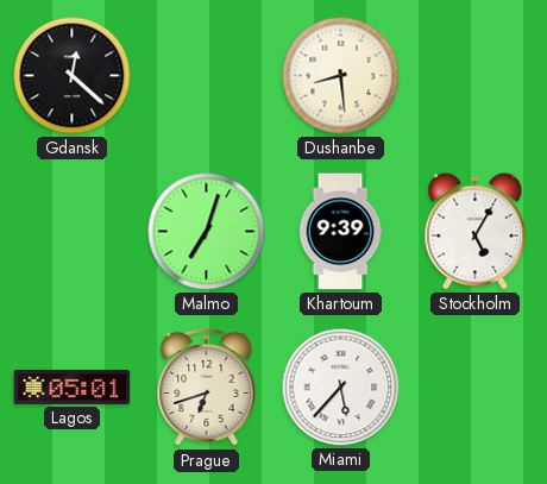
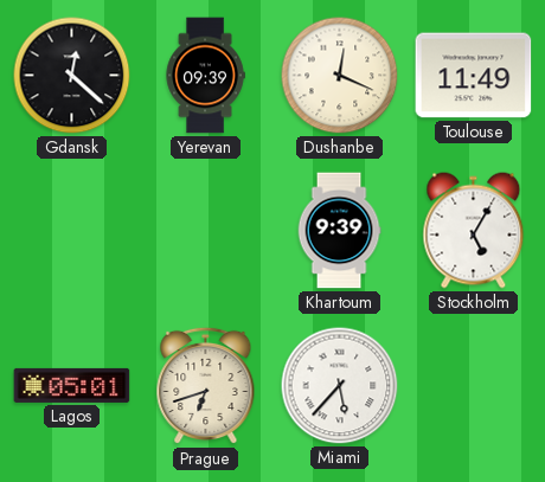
Yerevan: none -> 09:39 (205, 76)
Dushanbe: 8:29 -> 12:19 (340, 76)
Toulouse: none -> 11:49 (474, 76)
Malmo: 7:03 -> none (207, 232)
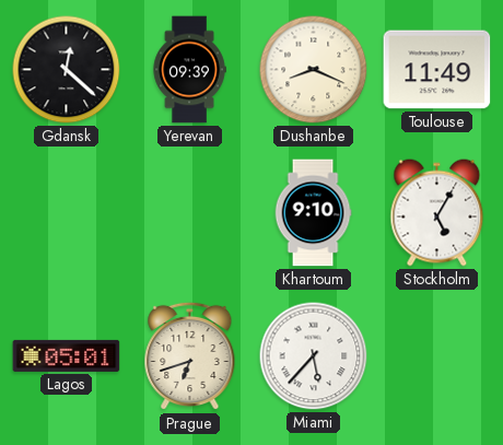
Dushanbe: 12:19 -> 8:19 (314, 70)
Khartoum: 9:39 -> 9:10 (313, 213)
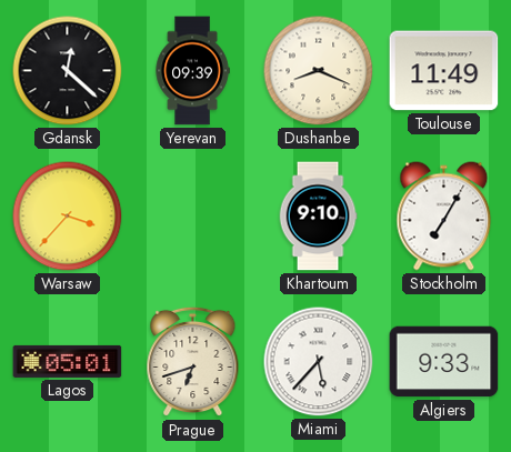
Warsaw: none -> 3:37 (68, 217)
Stockholm: 5:05 -> 7:05 (444, 217)
Algiers: none -> 9:33 (444, 362)
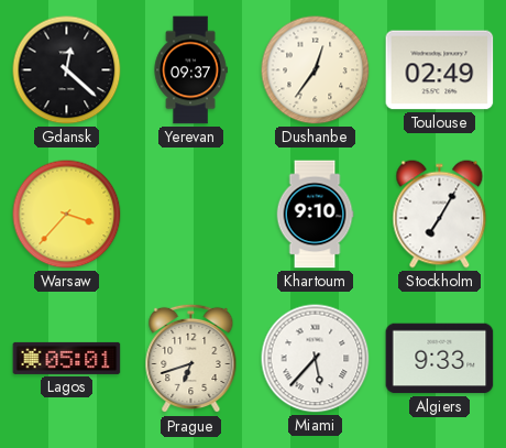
Yerevan: 09:39 -> 09:37 (190, 70)
Dushanbe: 8:19 -> 12:36 (316, 70)
Toulouse: 11:49 -> 02:49 (440, 70)
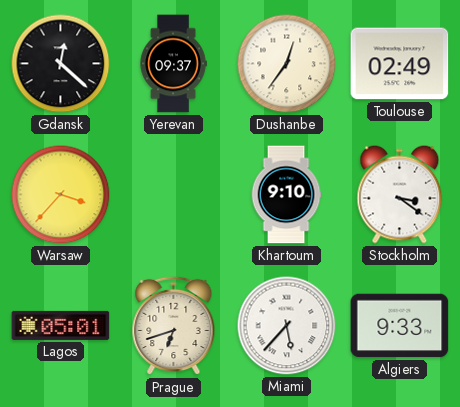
Stockholm: 7:05 -> 3:21 (400, 195)
